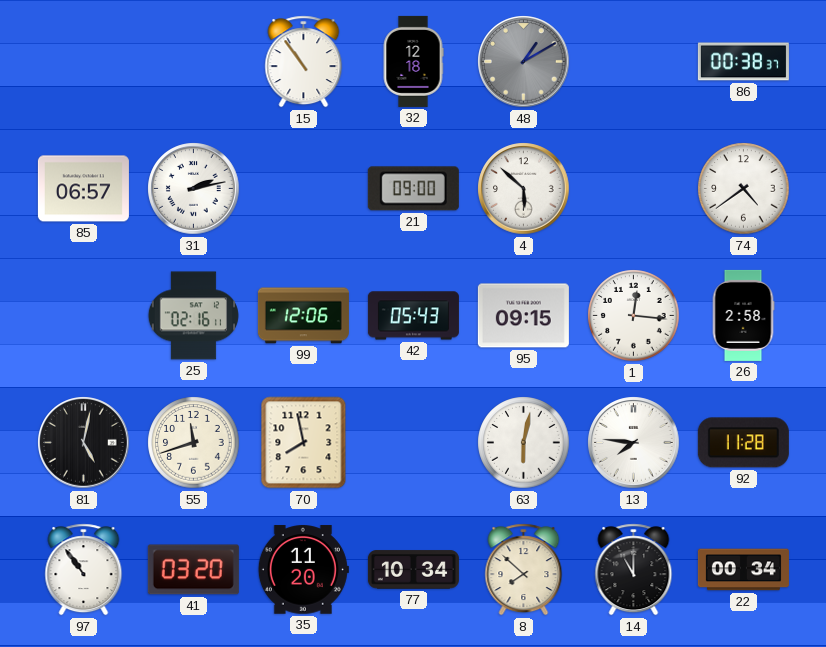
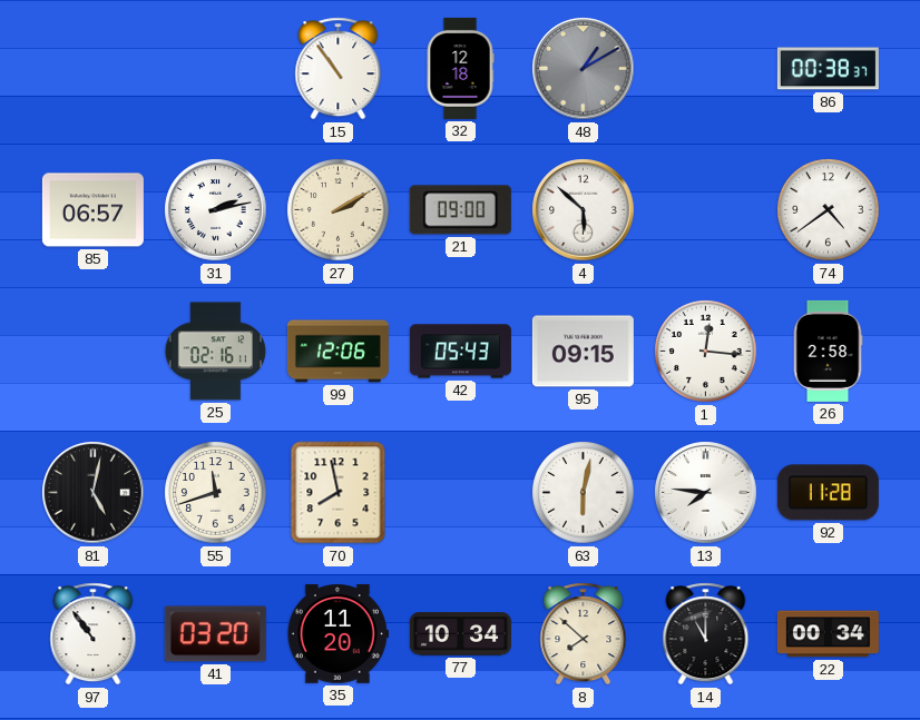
27: none -> 2:10 (339, 210)
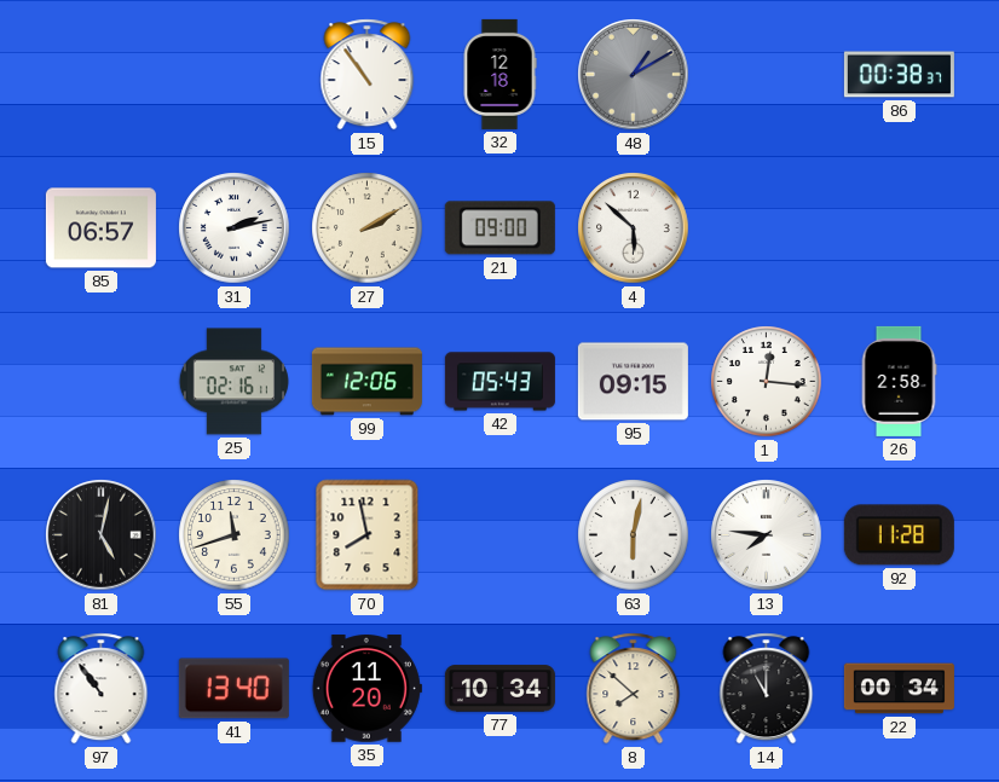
74: 4:39 -> none (829, 210)
41: 03:20 -> 13:40 (233, 689)
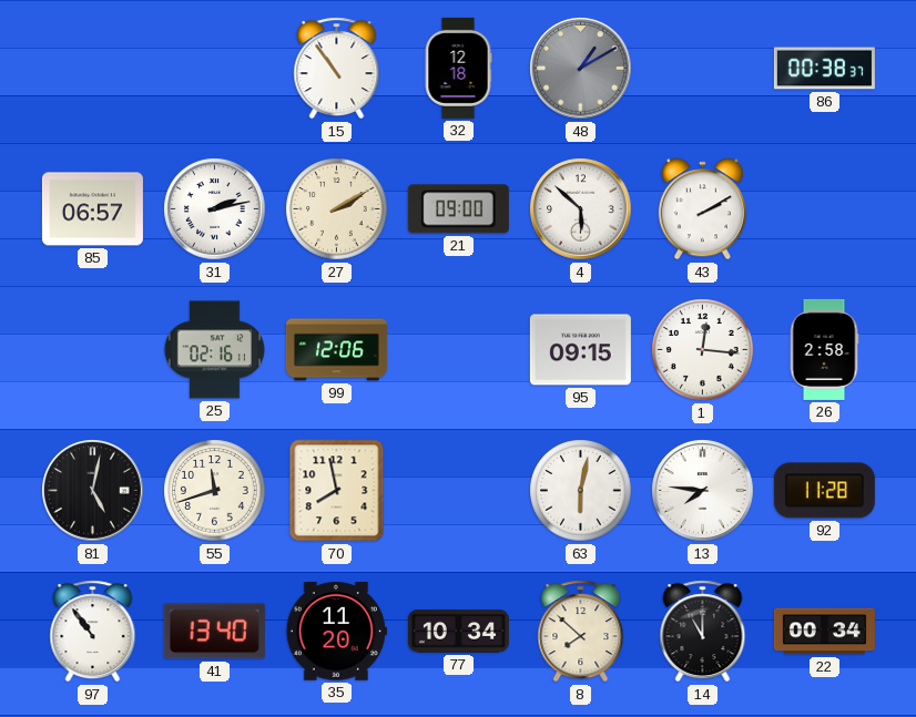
43: none -> 2:10 (702, 209)
42: 05:43 -> none (500, 382)
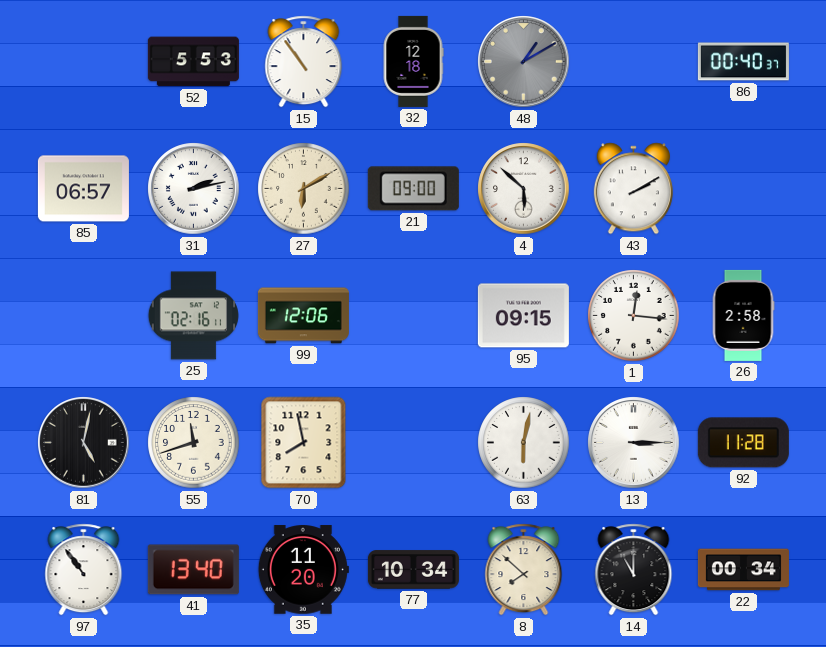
52: none -> 5:53 (193, 62)
86: 00:38 -> 00:40 (743, 62)
27: 2:10 -> 6:10 (304, 189)
13: 7:46 -> 3:15 (634, 443)
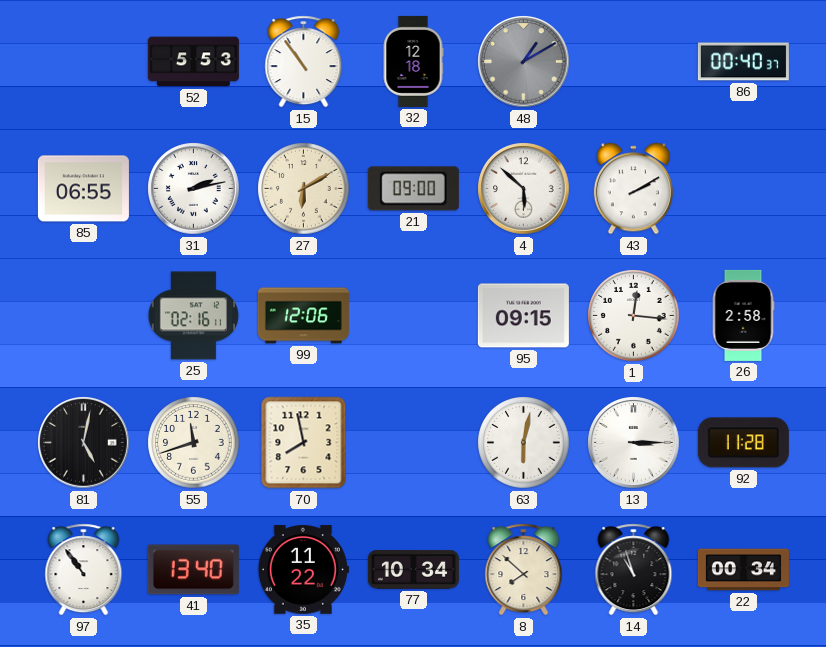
85: 06:57 -> 06:55 (83, 189)
35: 11:20 -> 11:22 (303, 570)
14: 11:00 -> 10:57 (634, 570)
